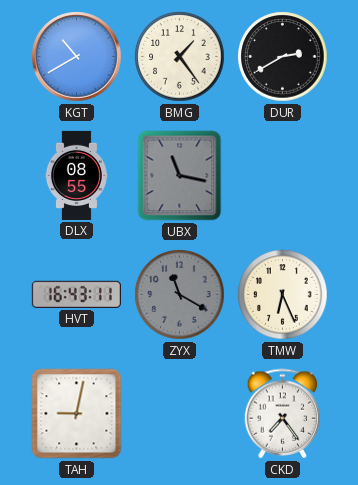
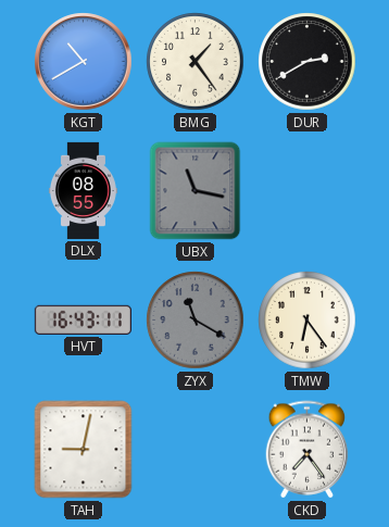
TMW: 6:26 -> 6:24 (308, 321)
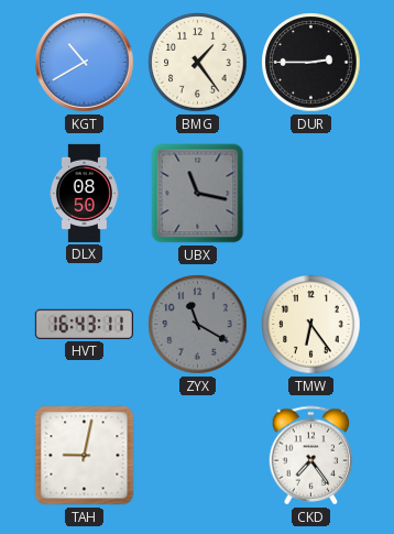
DUR: 2:40 -> 2:45 (311, 63)
DLX: 08:55 -> 08:50 (84, 193)
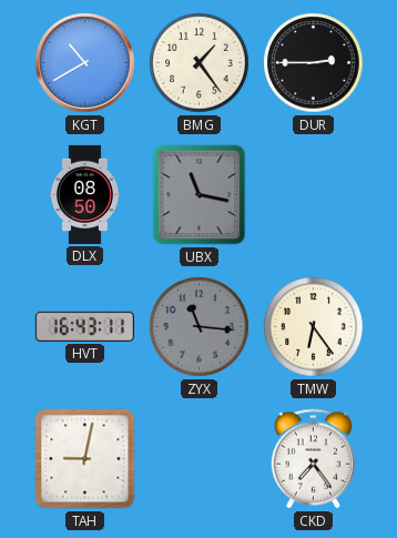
ZYX: 11:20 -> 11:16 (200, 327)
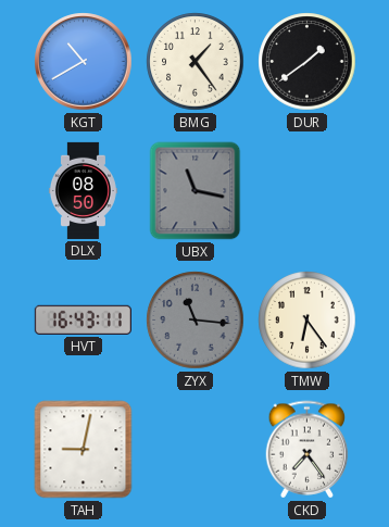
DUR: 2:45 -> 1:39 (308, 62)
